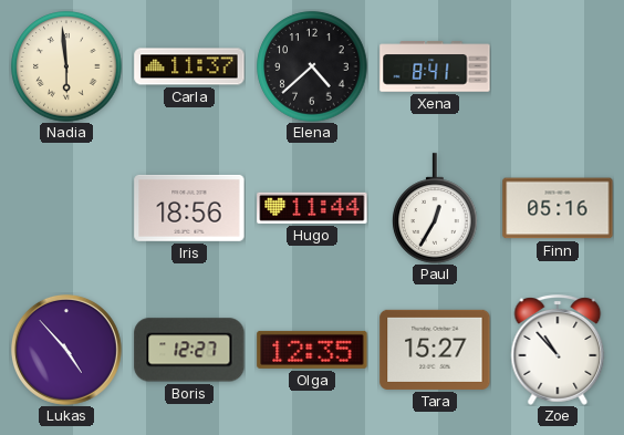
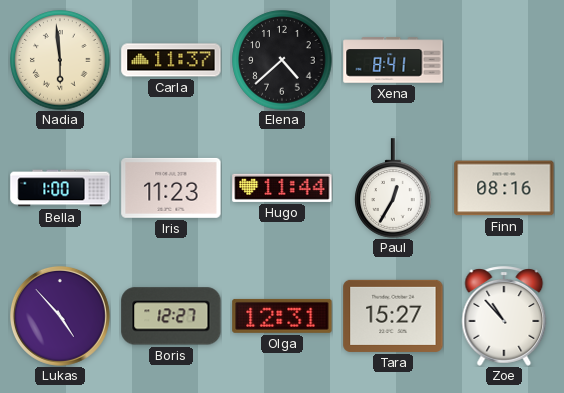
Bella: none -> 1:00 (60, 188)
Iris: 18:56 -> 11:23 (171, 188)
Finn: 05:16 -> 08:16 (504, 188)
Olga: 12:35 -> 12:31 (282, 316)
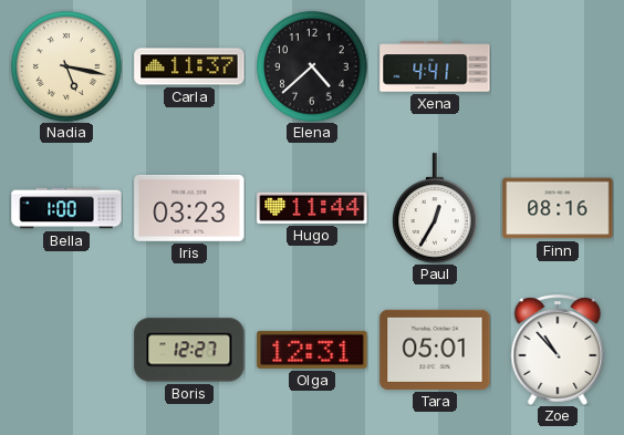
Nadia: 5:59 -> 5:17 (66, 66)
Xena: 8:41 -> 4:41 (435, 66)
Iris: 11:23 -> 03:23 (189, 208)
Lukas: 4:53 -> none (60, 316)
Tara: 15:27 -> 05:01 (435, 350)
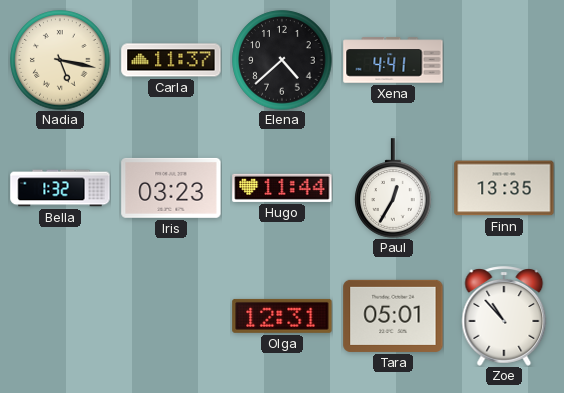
Bella: 1:00 -> 1:32 (60, 188)
Finn: 08:16 -> 13:35 (504, 188)
Boris: 12:27 -> none (189, 350)
